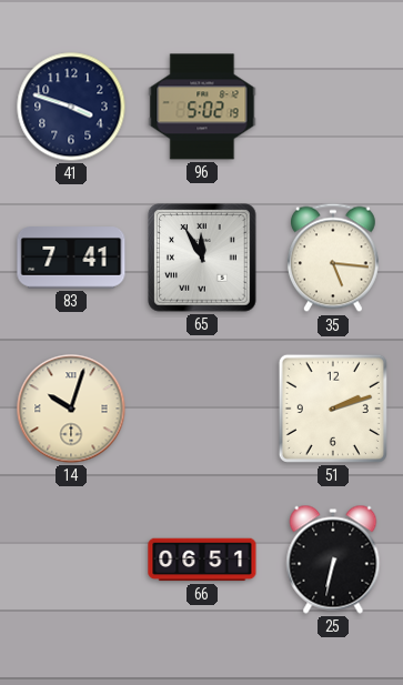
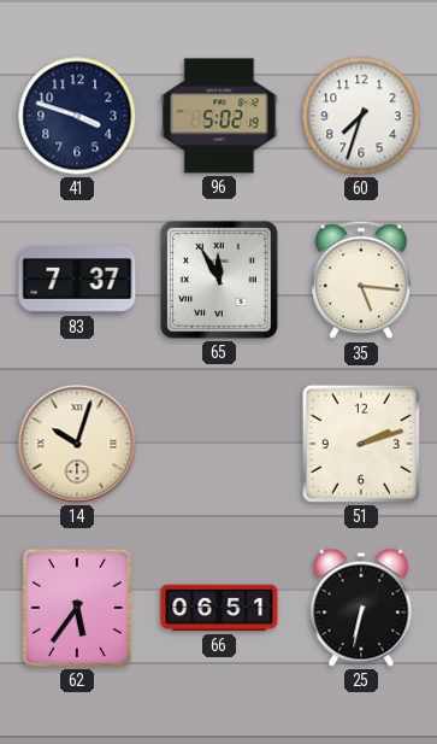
60: none -> 7:33 (361, 116)
83: 7:41 -> 7:37 (77, 280)
62: none -> 5:36 (77, 608)
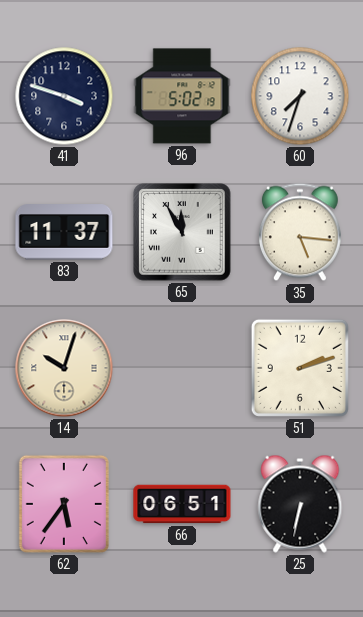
83: 7:37 -> 11:37 (64, 232)
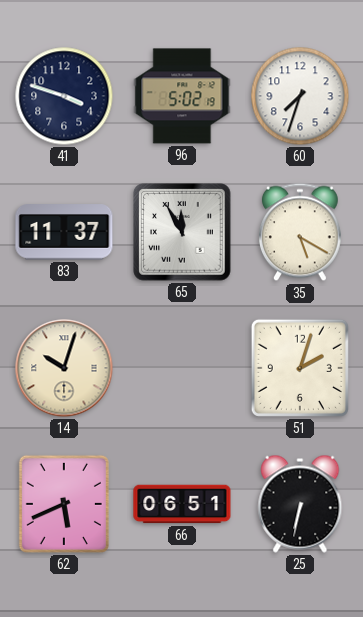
35: 5:16 -> 5:20 (300, 232)
51: 2:12 -> 2:03 (300, 368)
62: 5:36 -> 5:41 (64, 504)
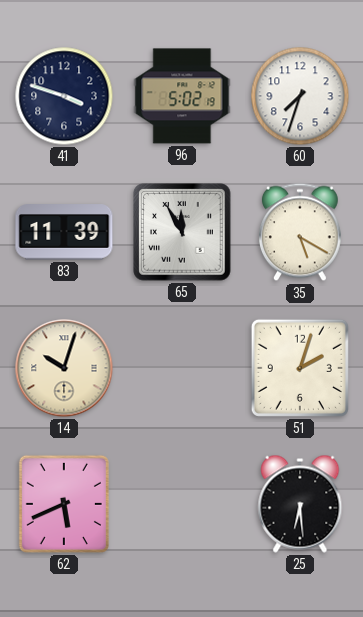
83: 11:37 -> 11:39 (64, 232)
66: 06:51 -> none (182, 504)
25: 6:32 -> 6:29 (300, 504)
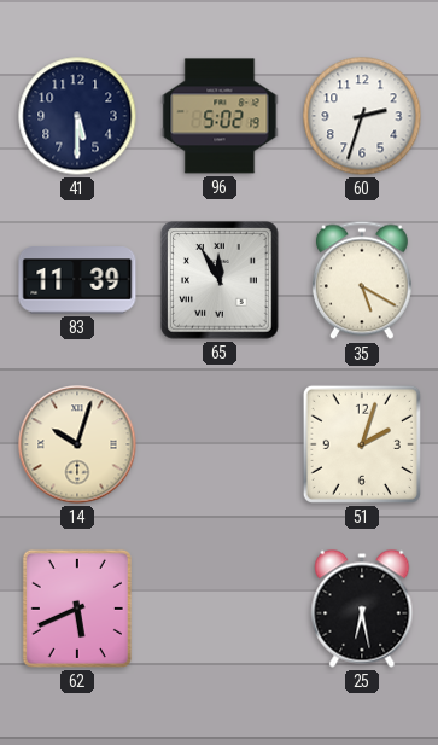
41: 3:48 -> 5:30 (77, 116)
60: 7:33 -> 2:33 (362, 116)
25: 6:29 -> 6:28 (362, 609)
